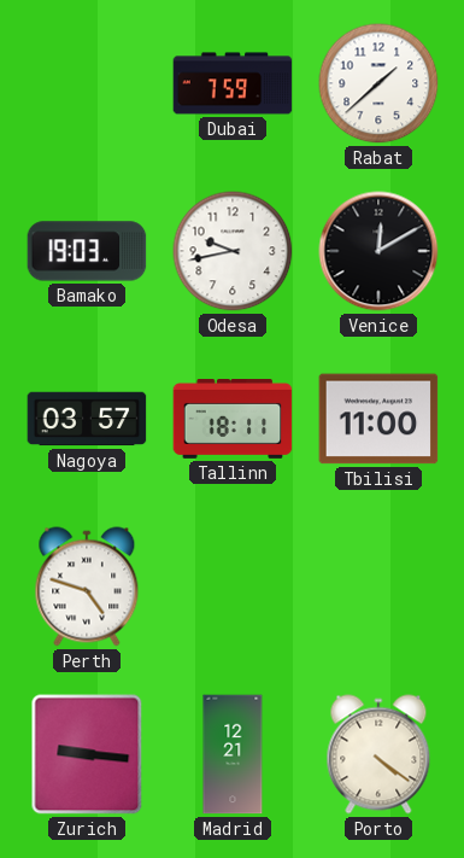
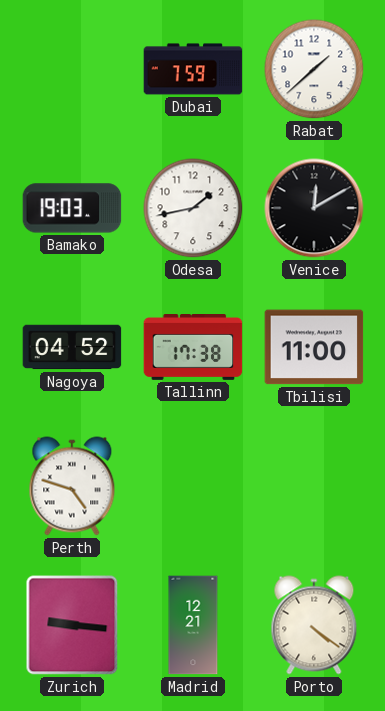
Odesa: 9:43 -> 1:43 (193, 208)
Nagoya: 03:57 -> 04:52 (72, 347)
Tallinn: 18:11 -> 17:38 (193, 348)
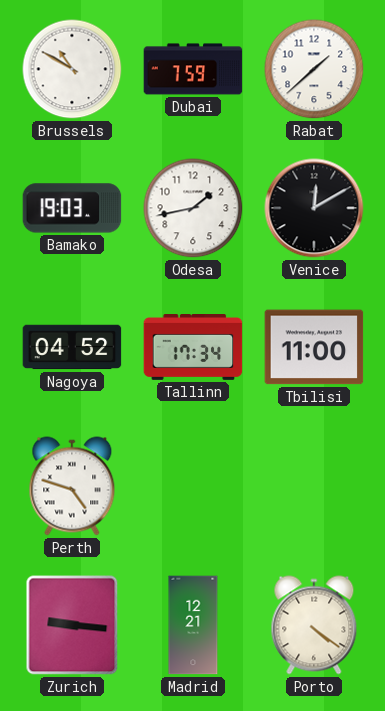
Brussels: none -> 10:50 (72, 69)
Tallinn: 17:38 -> 17:34 (193, 348)
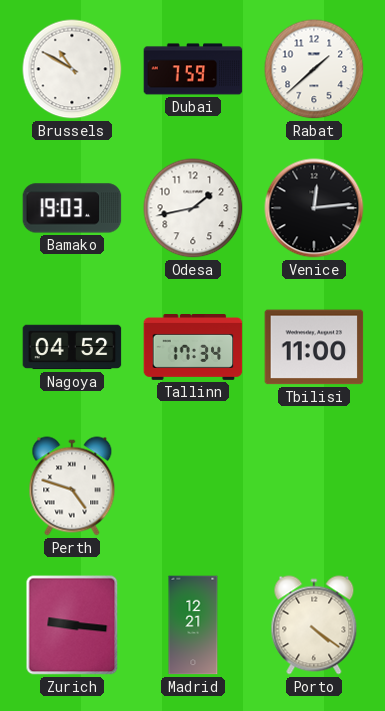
Venice: 12:10 -> 12:14 (314, 208)
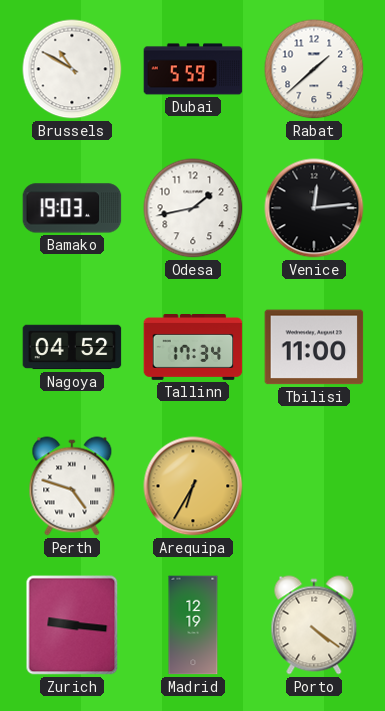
Dubai: 7:59 -> 5:59 (193, 69)
Arequipa: none -> 6:35 (193, 486)
Madrid: 12:21 -> 12:19 (193, 625)
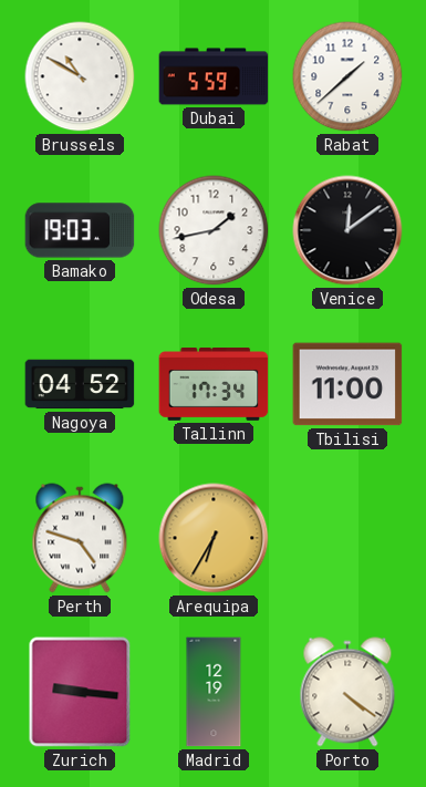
Venice: 12:14 -> 12:09 (347, 230)
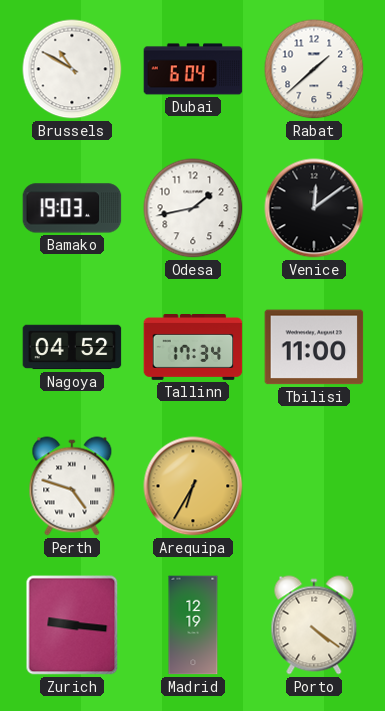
Dubai: 5:59 -> 6:04 (193, 69)
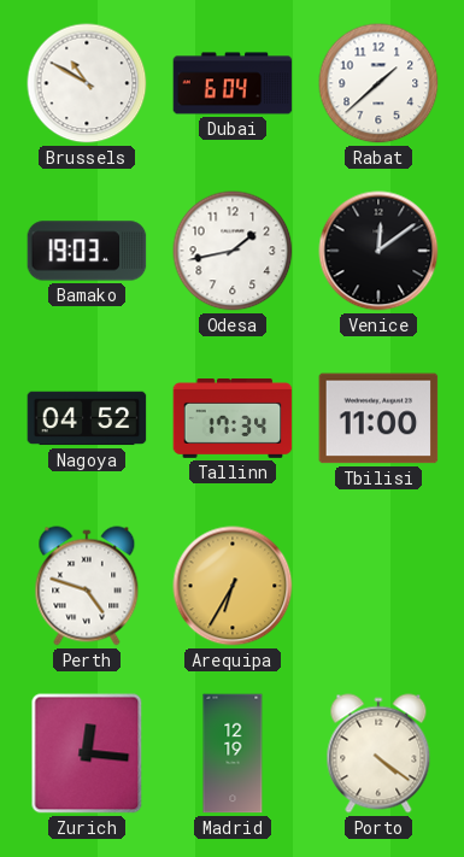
Zurich: 9:16 -> 12:16 (87, 753)
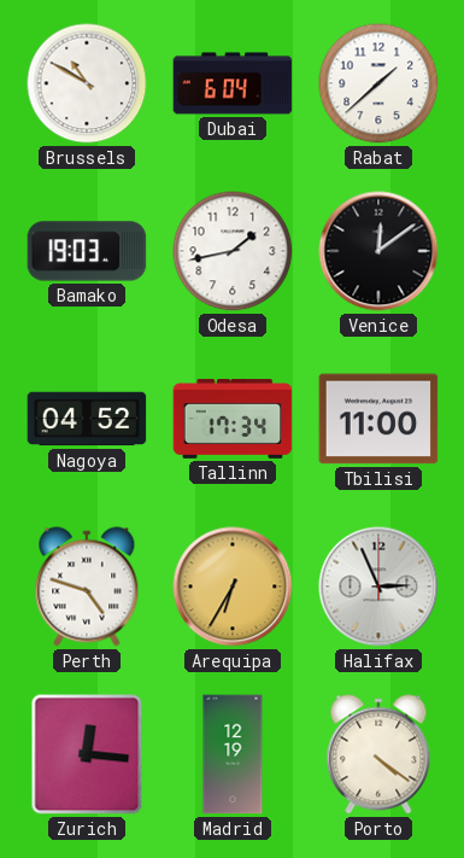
Halifax: none -> 2:56 (378, 586)
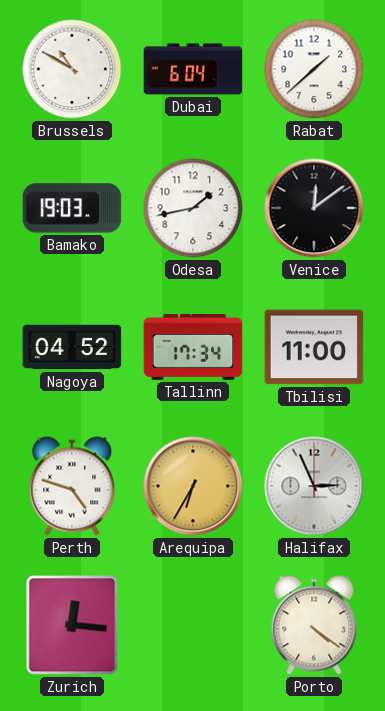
Madrid: 12:19 -> none (233, 754)
